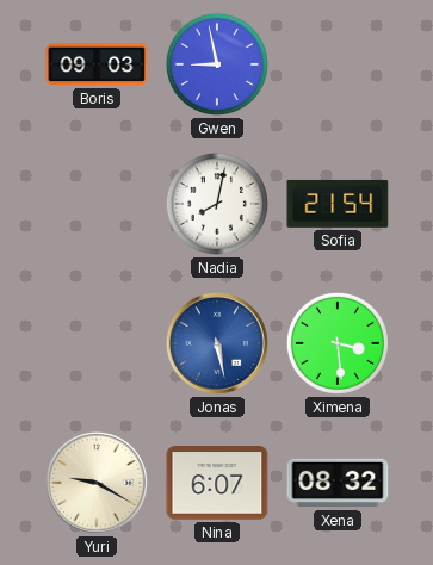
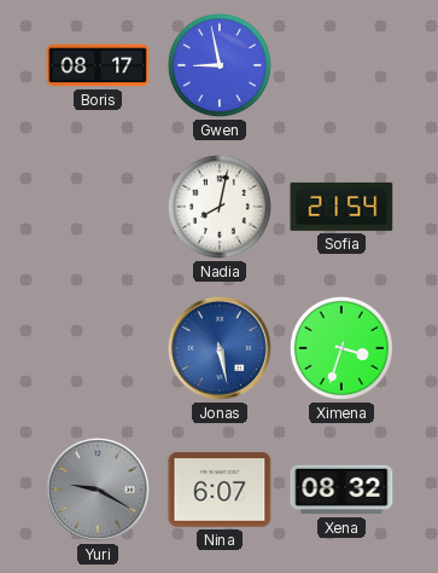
Boris: 09:03 -> 08:17 (98, 65)
Ximena: 3:29 -> 3:33 (341, 348)
Yuri dial: cream -> grey (98, 490)
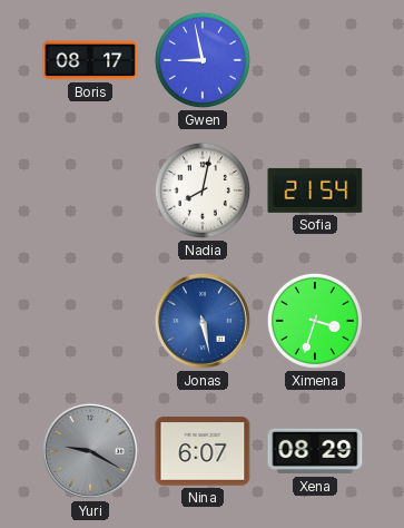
Xena: 08:32 -> 08:29 (315, 451)
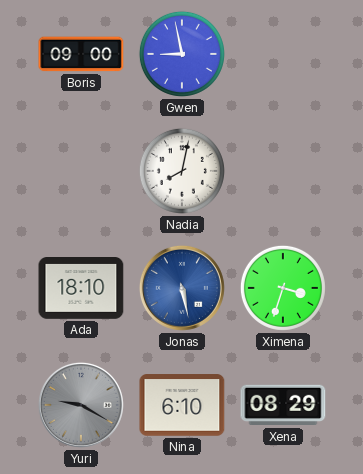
Boris: 08:17 -> 09:00 (81, 54)
Sofia: 21:54 -> none (315, 190)
Ada: none -> 18:10 (81, 289)
Nina: 6:07 -> 6:10 (182, 405)
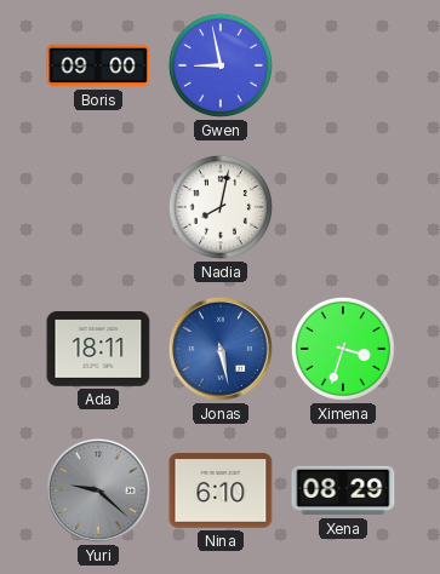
Ada: 18:10 -> 18:11 (98, 350)
Yuri: 9:20 -> 9:22 (98, 490)
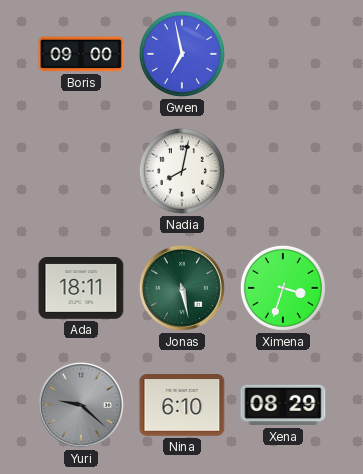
Gwen: 8:58 -> 6:58 (182, 54)
Jonas dial: blue -> green (182, 288)
